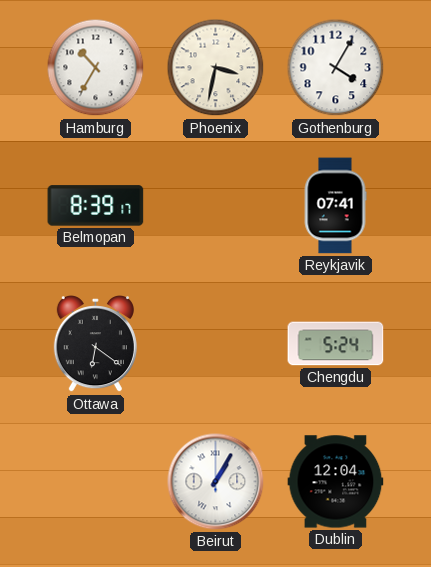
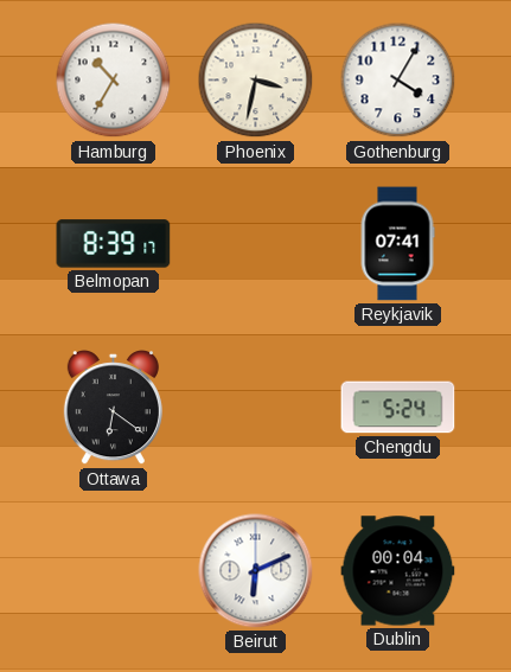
Beirut: 1:05 -> 6:11 (256, 571)
Dublin: 12:04 -> 00:04 (398, 571)
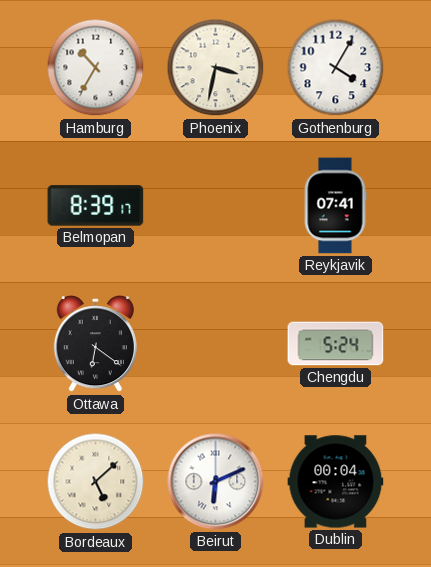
Bordeaux: none -> 5:08 (96, 482)
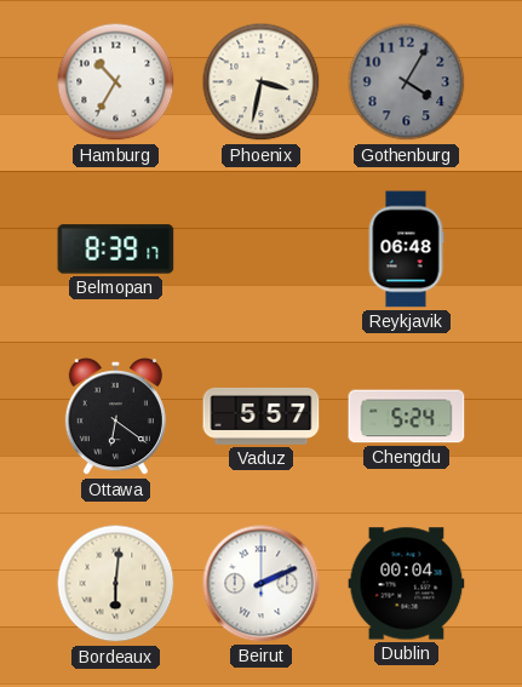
Gothenburg dial: white -> grey (407, 82)
Reykjavik: 07:41 -> 06:48 (406, 250)
Vaduz: none -> 5:57 (262, 417)
Bordeaux: 5:08 -> 6:01 (116, 584)
Beirut: 6:11 -> 2:11 (262, 584)
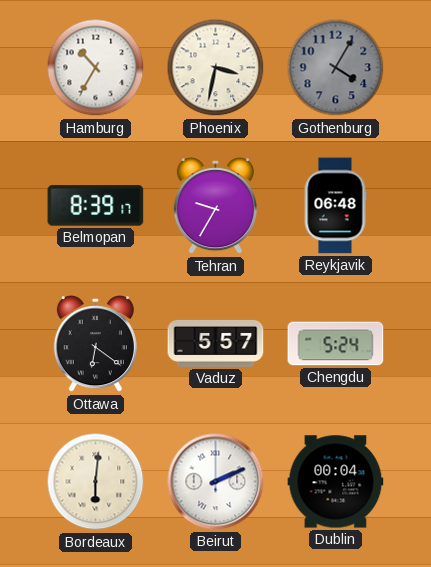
Tehran: none -> 9:35 (215, 207)
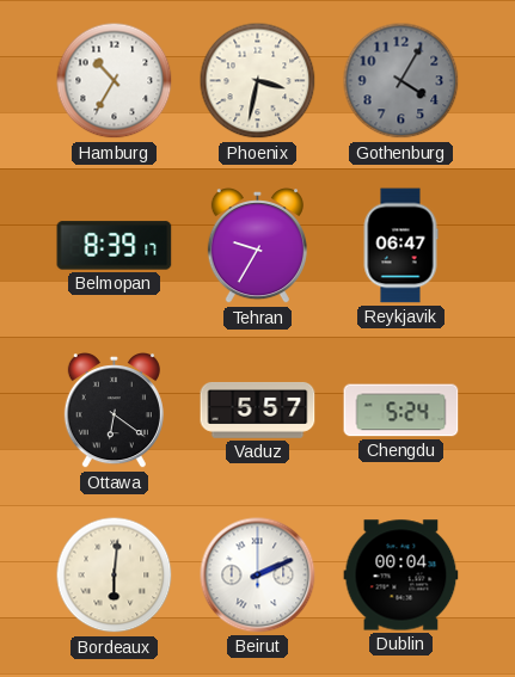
Reykjavik: 06:48 -> 06:47 (400, 246)
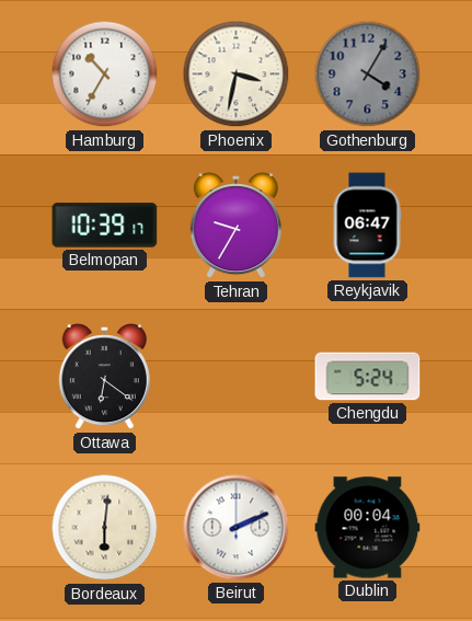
Belmopan: 8:39 -> 10:39 (105, 226)
Vaduz: 5:57 -> none (258, 411)
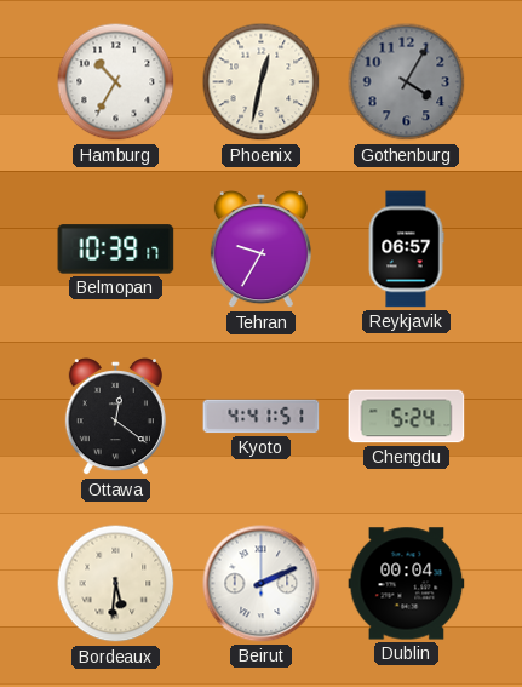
Phoenix: 3:32 -> 12:32 (262, 82)
Reykjavik: 06:47 -> 06:57 (406, 250)
Ottawa: 6:21 -> 12:21 (115, 418)
Kyoto: none -> 4:41 (262, 417)
Bordeaux: 6:01 -> 5:31 (116, 584)
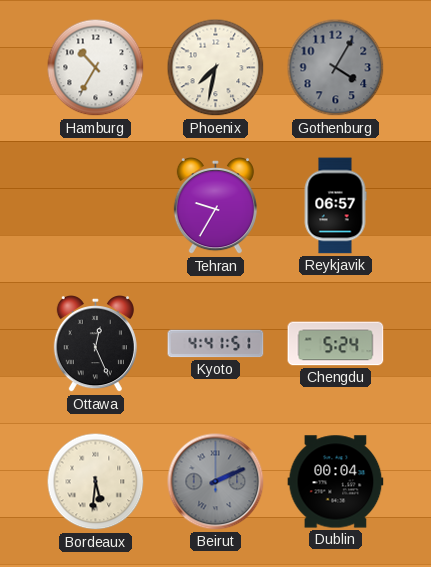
Phoenix: 12:32 -> 7:32 (216, 68)
Belmopan: 10:39 -> none (116, 250)
Ottawa: 12:21 -> 12:26 (95, 345)
Beirut dial: white -> grey (216, 482)
